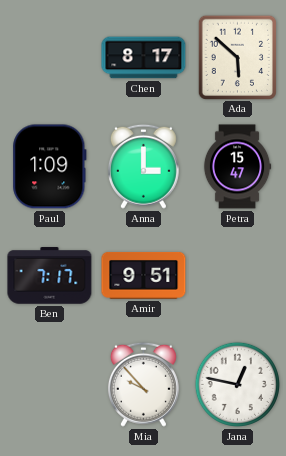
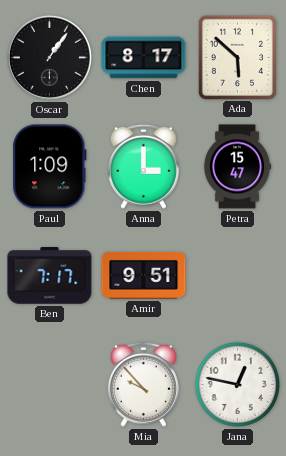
Oscar: none -> 1:06 (49, 57)
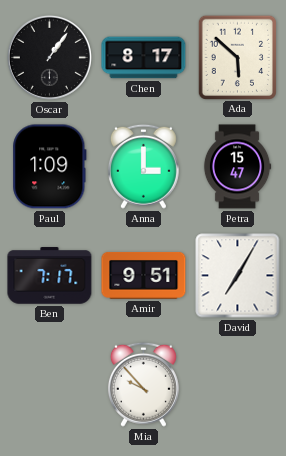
David: none -> 7:05 (238, 276)
Jana: 12:47 -> none (237, 384)
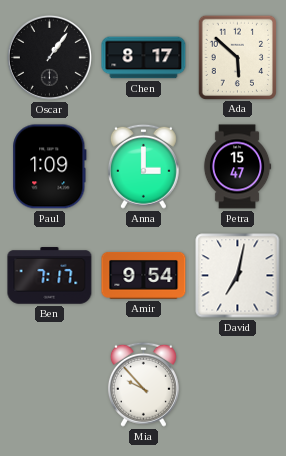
Amir: 9:51 -> 9:54 (144, 275)
David: 7:05 -> 7:02 (238, 276)
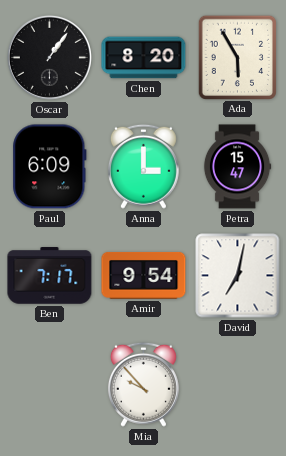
Chen: 8:17 -> 8:20 (144, 58)
Ada: 5:52 -> 5:55 (237, 57)
Paul: 1:09 -> 6:09 (50, 167)
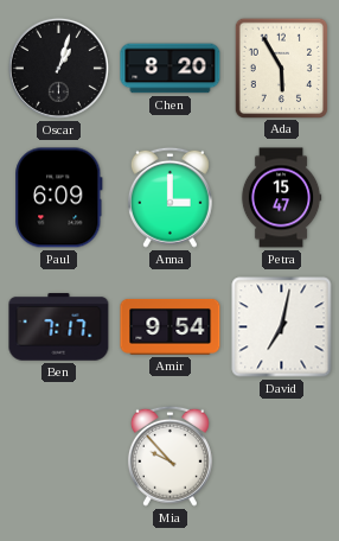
Oscar: 1:06 -> 1:03 (58, 68)
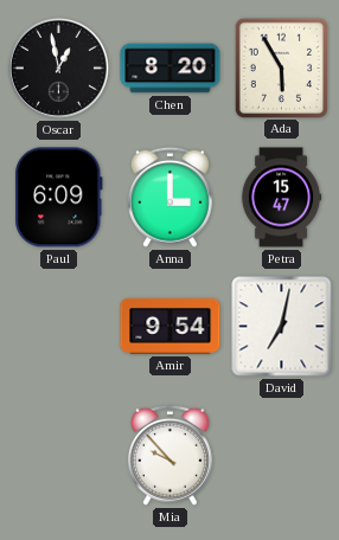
Oscar: 1:03 -> 12:58 (58, 67)
Ben: 7:17 -> none (59, 327)
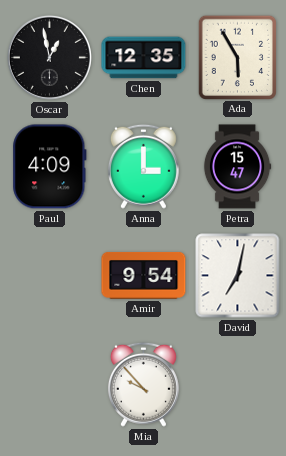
Chen: 8:20 -> 12:35 (144, 58)
Paul: 6:09 -> 4:09 (50, 167)
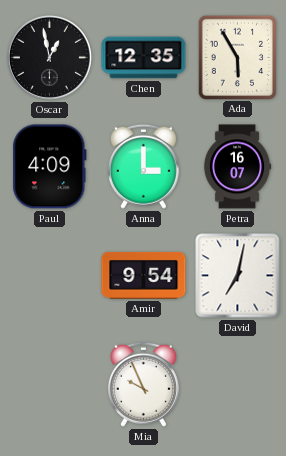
Petra: 15:47 -> 16:07 (237, 167)
Mia: 9:53 -> 9:56 (143, 384)
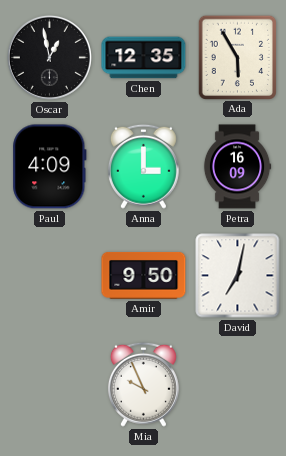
Petra: 16:07 -> 16:09 (237, 167)
Amir: 9:54 -> 9:50 (144, 275)
